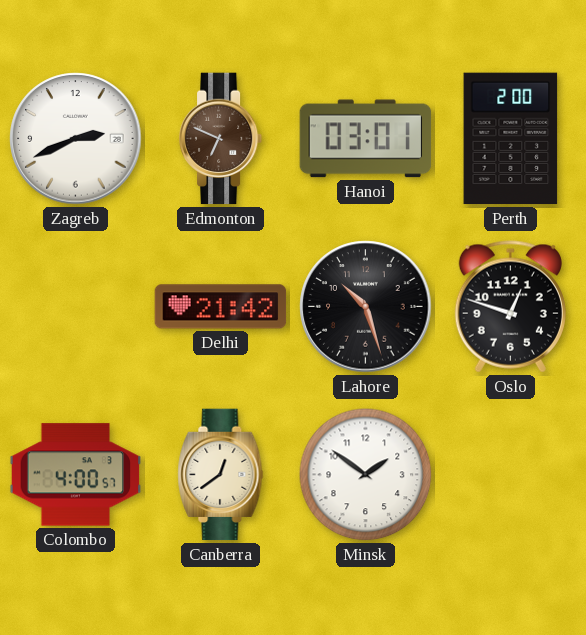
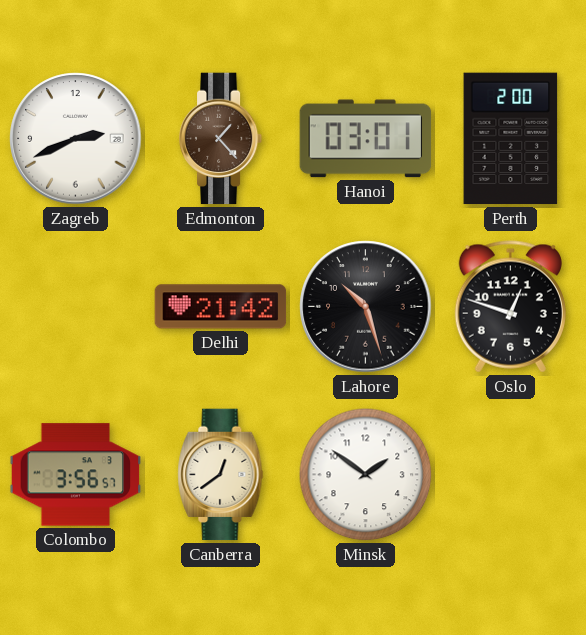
Edmonton: 6:49 -> 1:23 (221, 139)
Colombo: 4:00 -> 3:56 (76, 475)
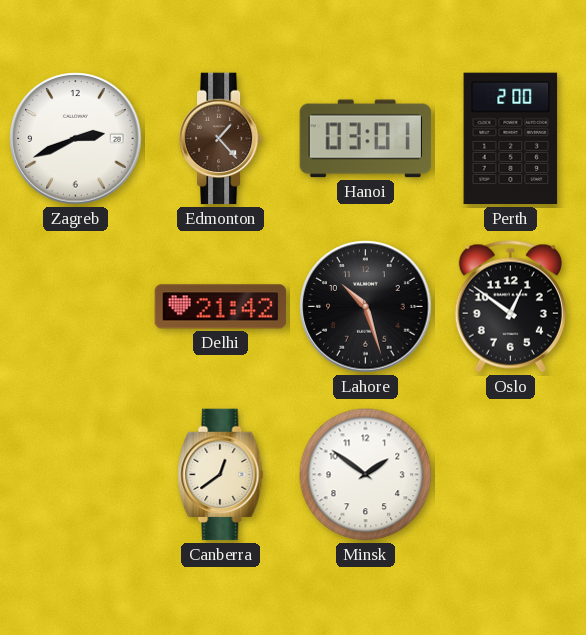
Oslo: 12:48 -> 12:51 (510, 307)
Colombo: 3:56 -> none (76, 475)
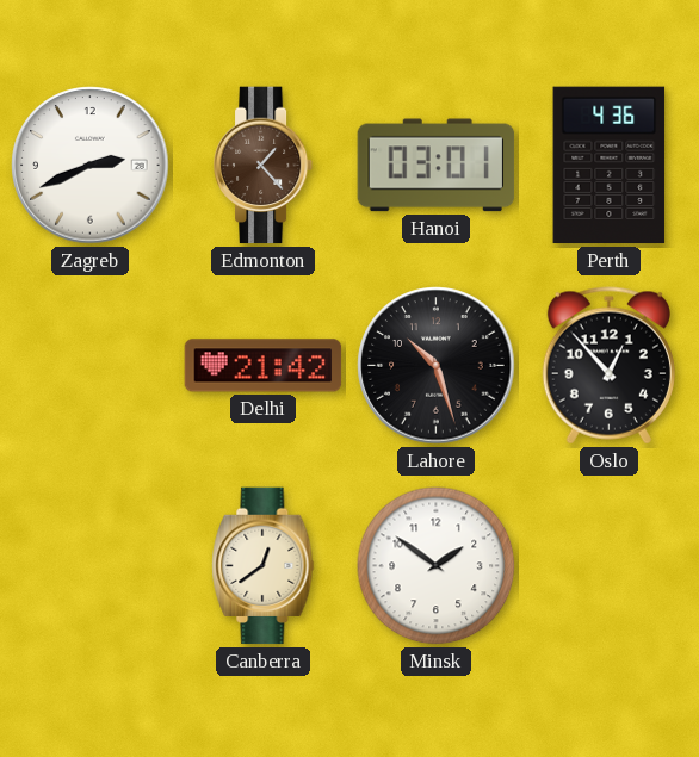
Perth: 2:00 -> 4:36 (610, 166)
Oslo: 12:51 -> 12:53 (608, 366)
